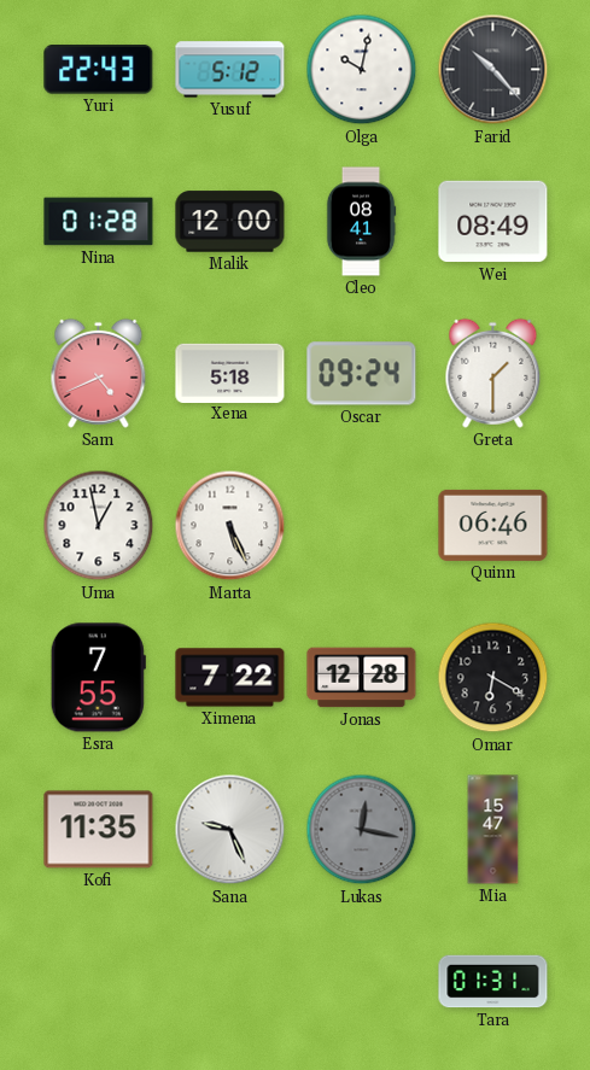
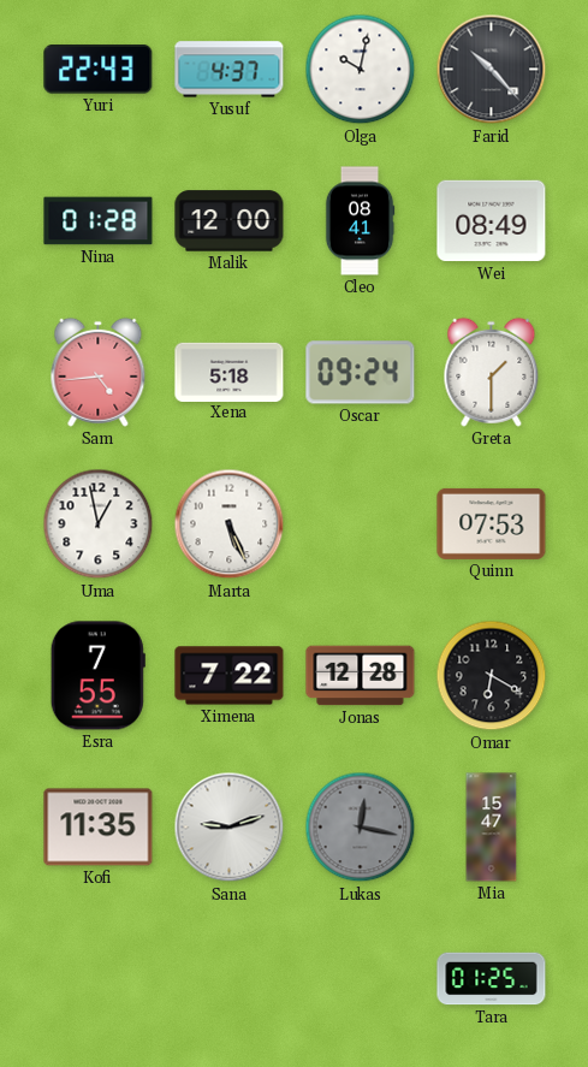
Yusuf: 5:12 -> 4:37 (230, 70)
Sam: 4:41 -> 4:44 (99, 372)
Quinn: 06:46 -> 07:53 (492, 523)
Sana: 9:26 -> 9:12 (230, 828)
Tara: 01:31 -> 01:25 (492, 979)
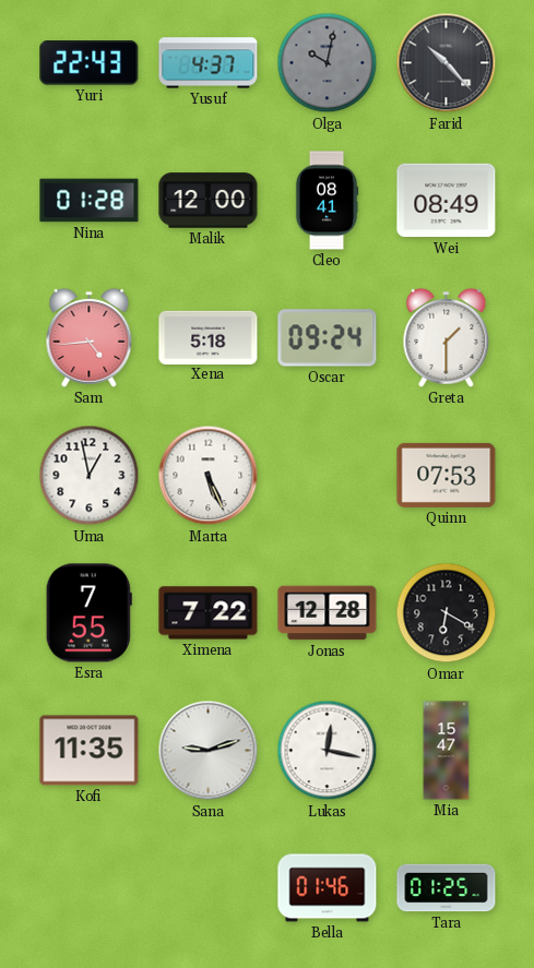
Olga dial: white -> grey (328, 63)
Lukas dial: grey -> white (328, 751)
Bella: none -> 01:46 (328, 888)
